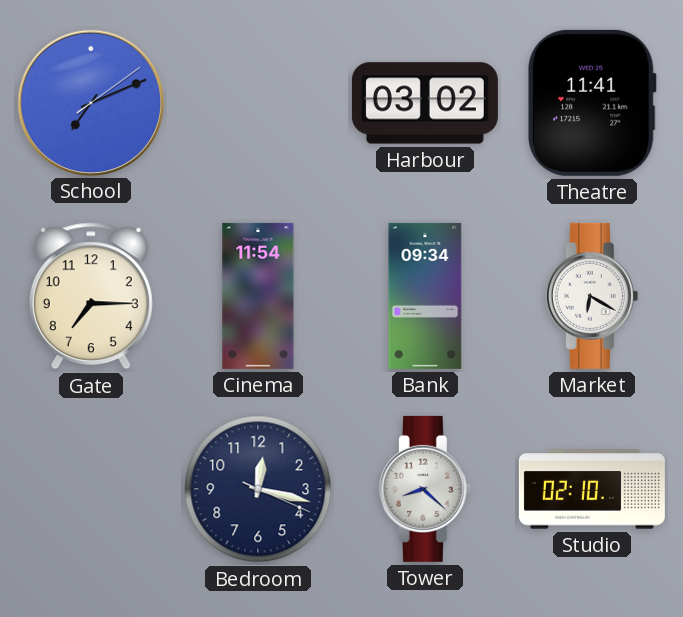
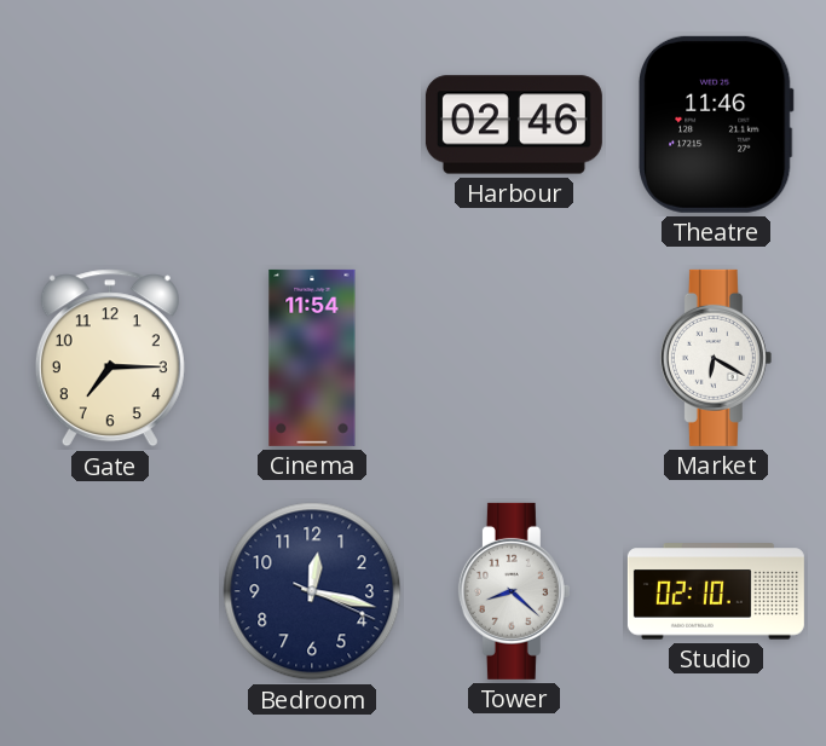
School: 7:11 -> none (90, 102)
Harbour: 03:02 -> 02:46 (514, 125)
Theatre: 11:41 -> 11:46 (717, 125)
Bank: 09:34 -> none (425, 296)
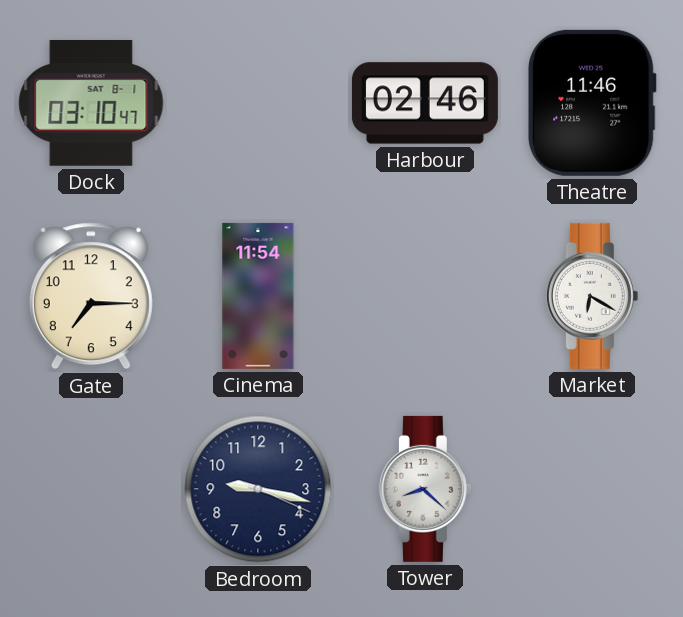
Dock: none -> 03:10 (91, 103)
Bedroom: 12:17 -> 9:17 (258, 489)
Studio: 02:10 -> none (716, 591)
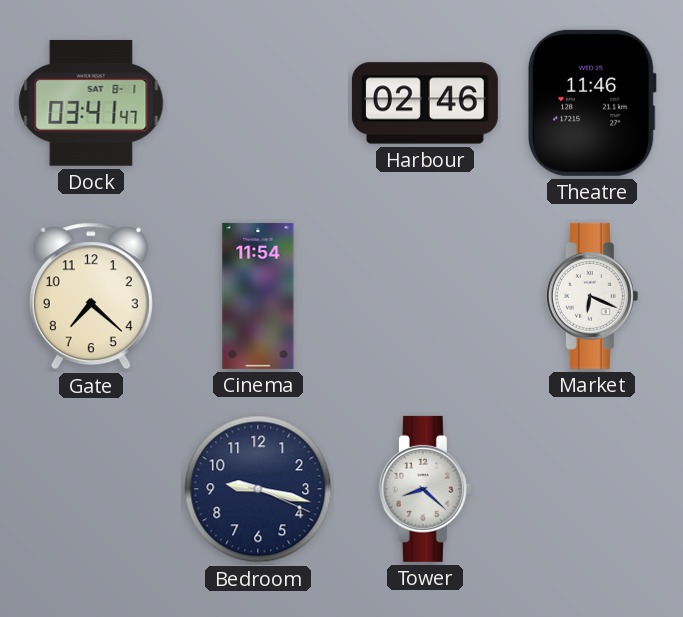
Dock: 03:10 -> 03:41 (91, 103)
Gate: 7:15 -> 7:22 (91, 296)
Market: 6:20 -> 6:19 (592, 296)
